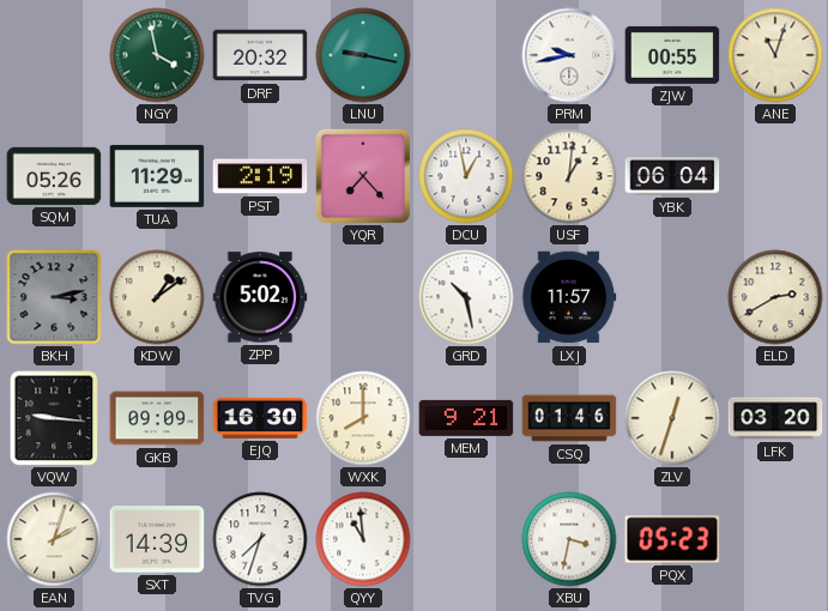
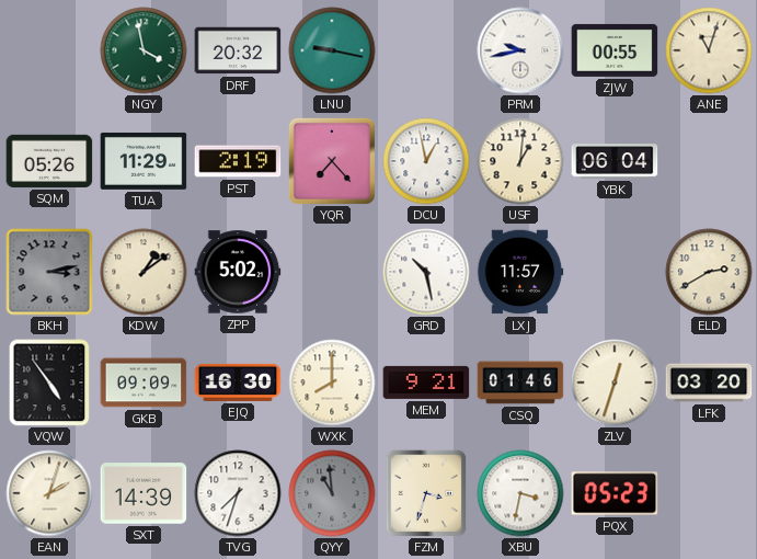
VQW: 9:16 -> 4:54 (49, 383)
QYY dial: white -> grey (332, 493)
FZM: none -> 3:33 (426, 493)
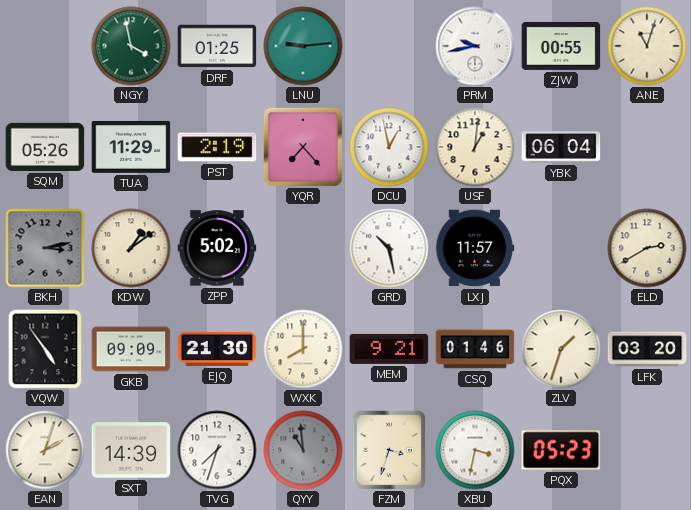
DRF: 20:32 -> 01:25 (217, 46)
LNU: 9:17 -> 9:14 (303, 46)
EJQ: 16:30 -> 21:30 (217, 349)
ZLV: 12:33 -> 1:33 (561, 349)
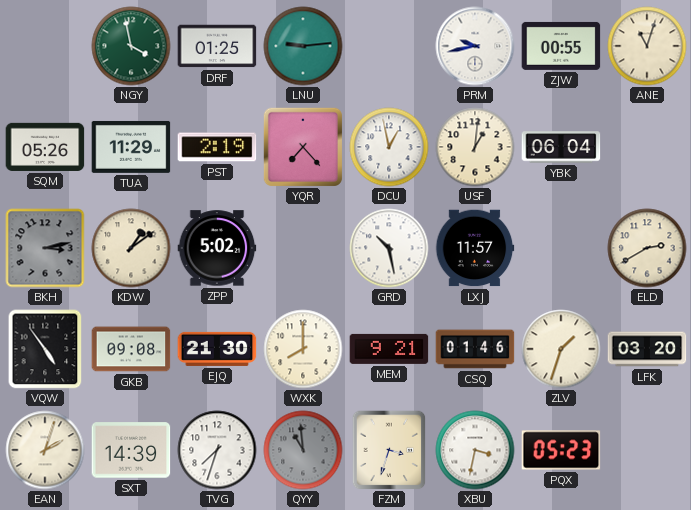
GKB: 09:09 -> 09:08 (131, 349)
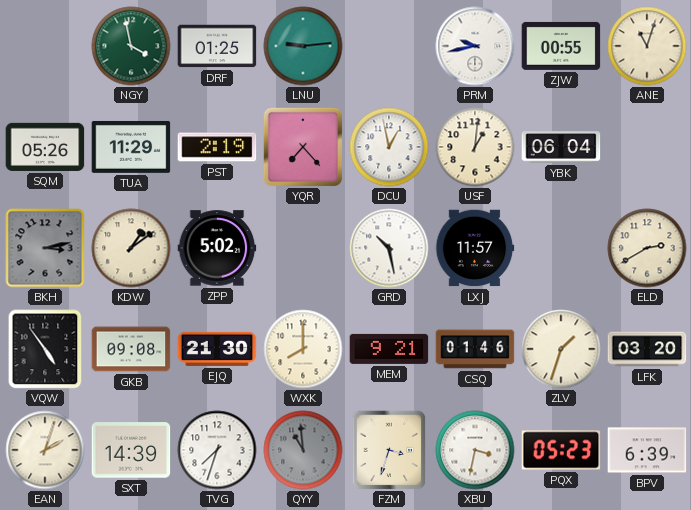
BPV: none -> 6:39 (647, 450)
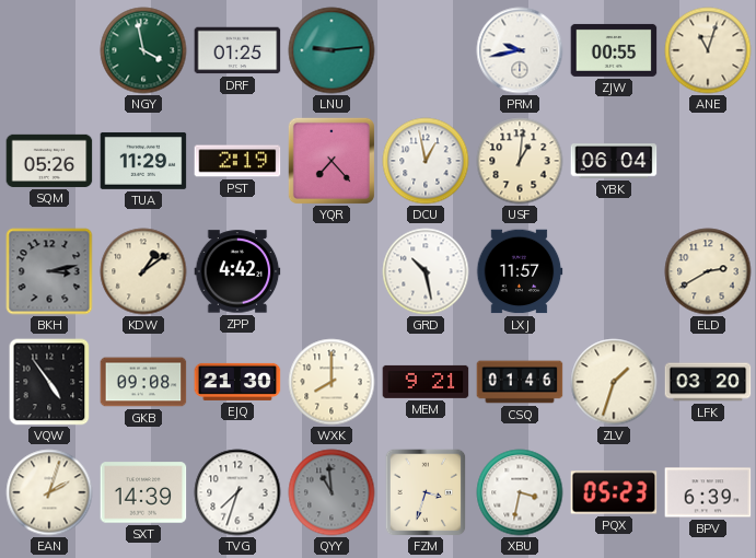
ZPP: 5:02 -> 4:42 (237, 271)
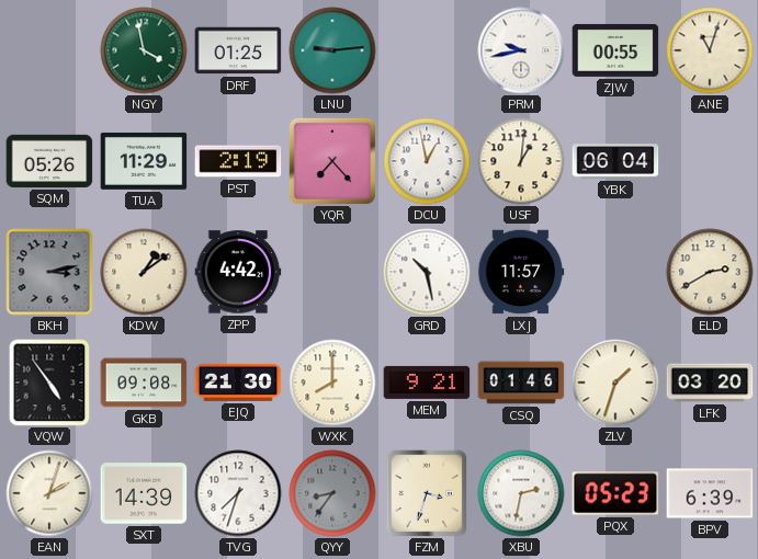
QYY: 10:59 -> 8:36 (332, 493)
XBU: 3:32 -> 2:32 (521, 493)
